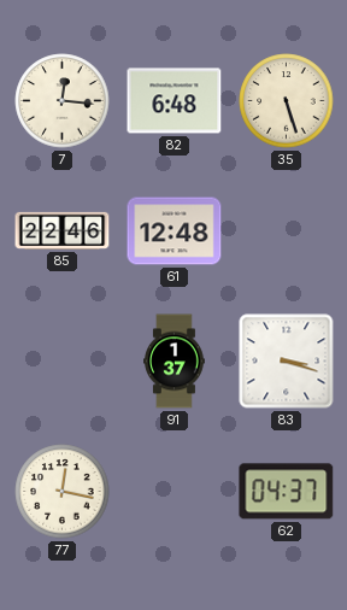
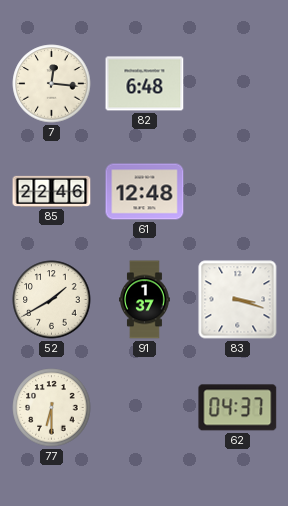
35: 5:27 -> none (287, 101)
52: none -> 1:40 (52, 300)
77: 12:17 -> 6:30 (52, 408)
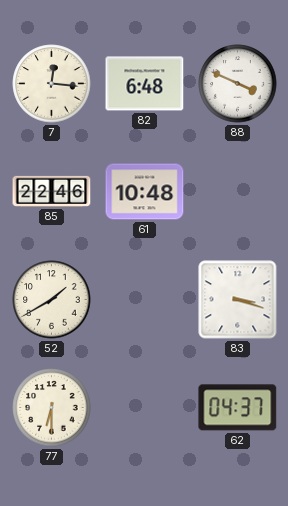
88: none -> 3:49 (238, 84)
61: 12:48 -> 10:48 (145, 192)
91: 1:37 -> none (145, 300)
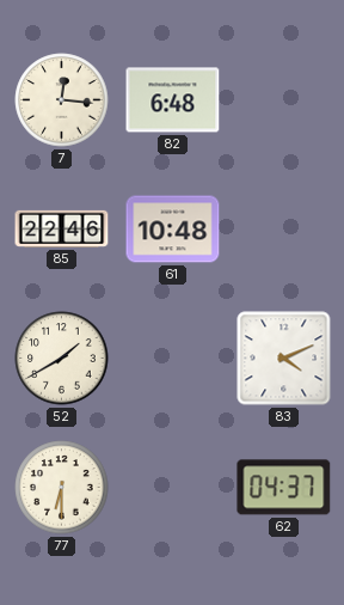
88: 3:49 -> none (238, 84)
83: 3:18 -> 4:11 (284, 359)
